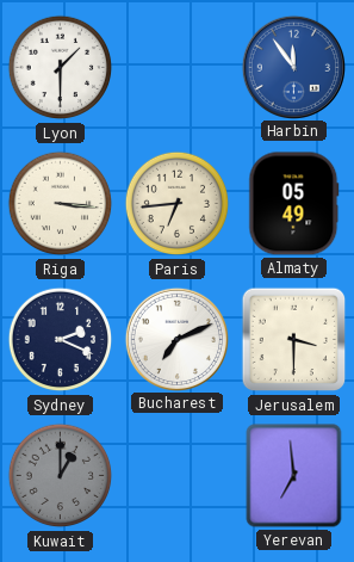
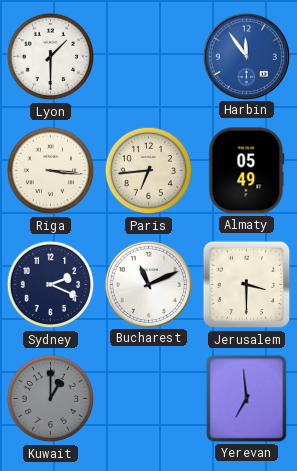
Bucharest: 7:11 -> 11:11 (148, 284)
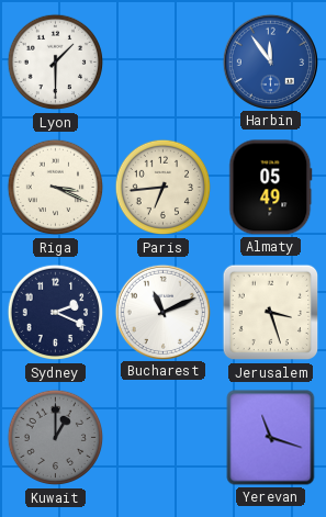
Riga: 3:16 -> 3:19 (56, 188)
Jerusalem: 3:30 -> 3:27 (271, 313)
Yerevan: 6:59 -> 11:18 (271, 438)
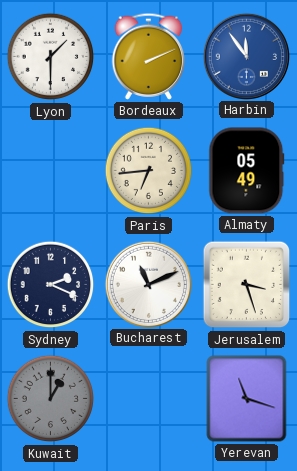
Bordeaux: none -> 2:11 (149, 56)
Riga: 3:19 -> none (56, 188)
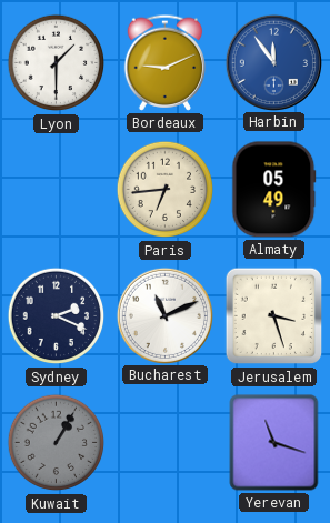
Bordeaux: 2:11 -> 9:11 (166, 62)
Kuwait: 1:00 -> 1:05 (57, 443)
